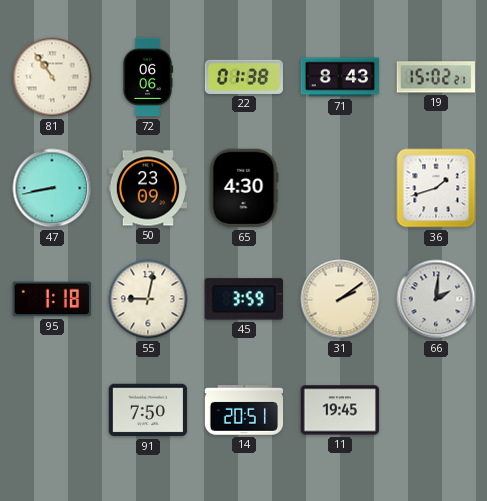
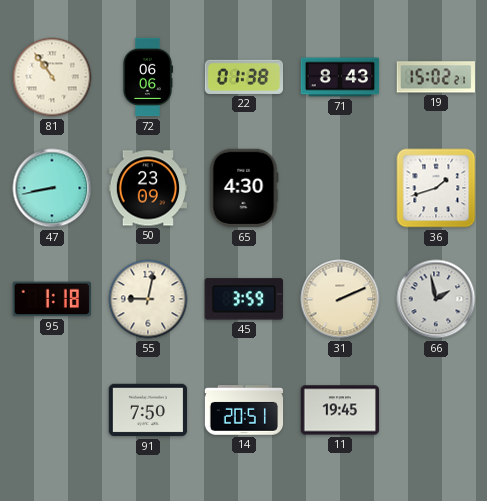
31: 2:09 -> 2:11 (340, 299)
66: 2:01 -> 1:58 (436, 299)
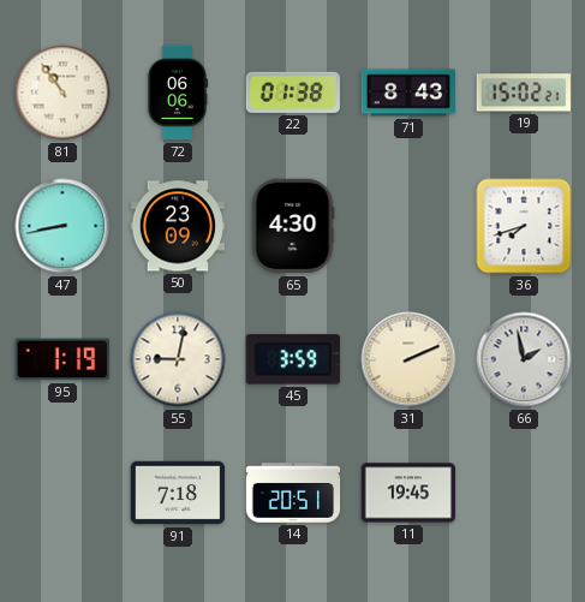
36: 1:42 -> 7:42 (524, 226)
95: 1:18 -> 1:19 (61, 359)
91: 7:50 -> 7:18 (178, 493)
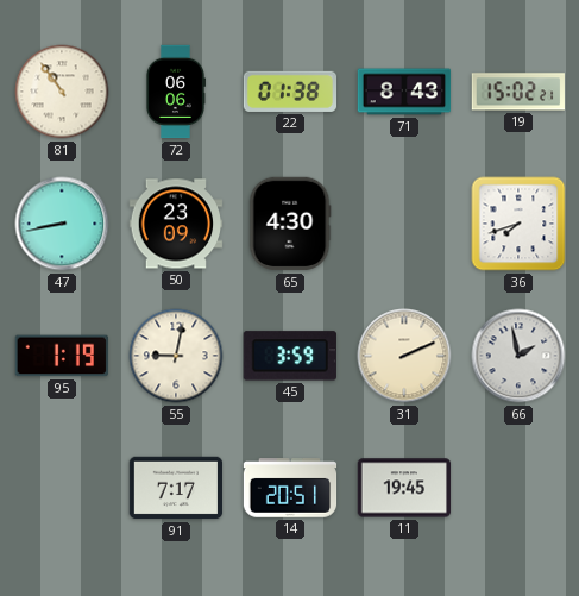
91: 7:18 -> 7:17 (176, 488)
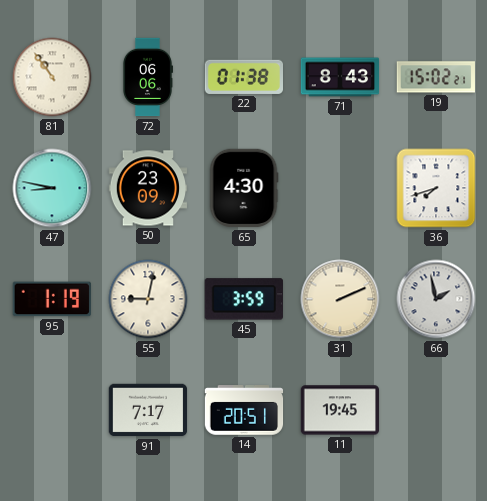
47: 8:43 -> 8:47 (52, 188)
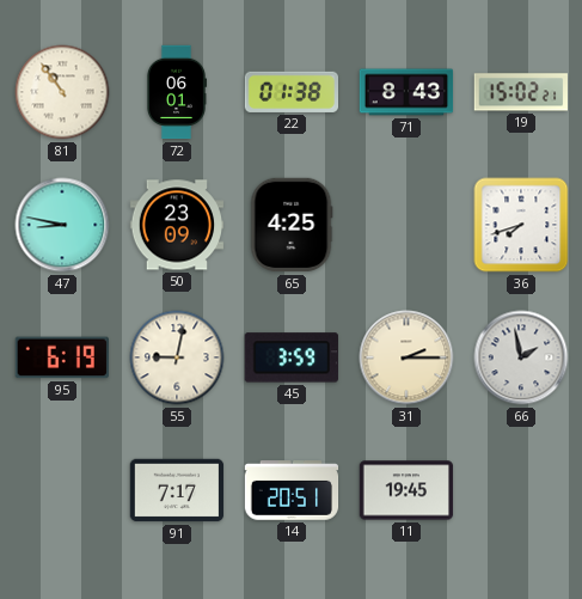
72: 06:06 -> 06:01 (176, 92)
65: 4:30 -> 4:25 (292, 225)
95: 1:19 -> 6:19 (61, 357)
31: 2:11 -> 2:15 (406, 357)
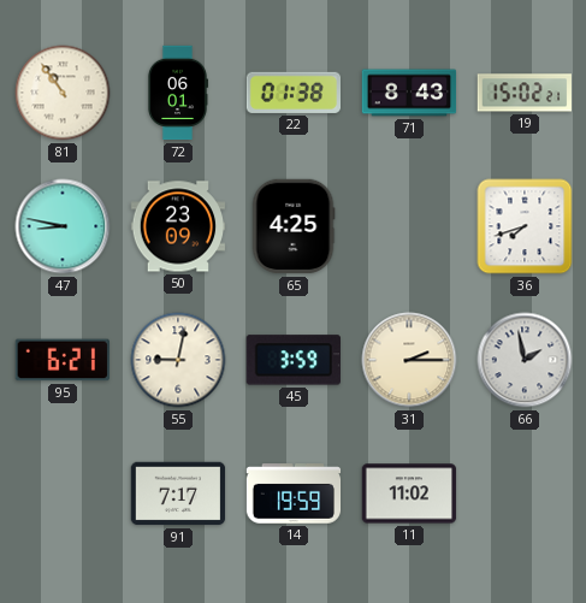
95: 6:19 -> 6:21 (61, 360)
14: 20:51 -> 19:59 (294, 493)
11: 19:45 -> 11:02 (409, 493)
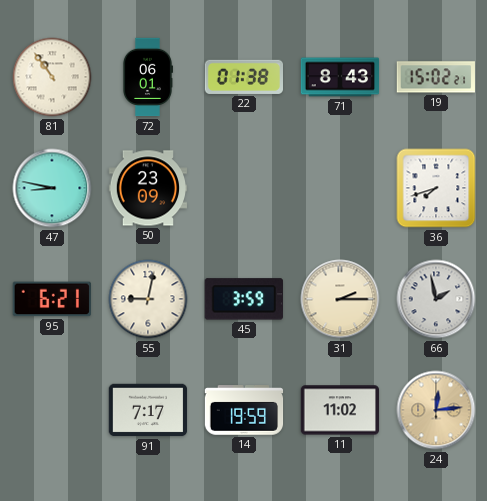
65: 4:25 -> none (294, 226)
24: none -> 12:14 (436, 410)
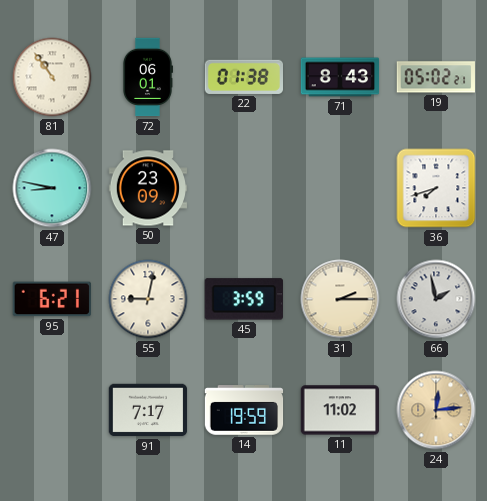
19: 15:02 -> 05:02 (435, 77)
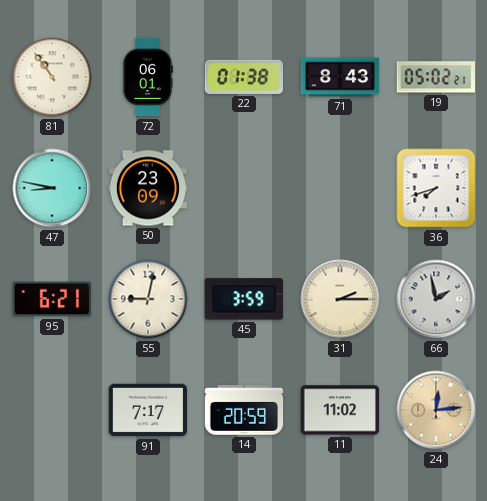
14: 19:59 -> 20:59 (244, 410)
